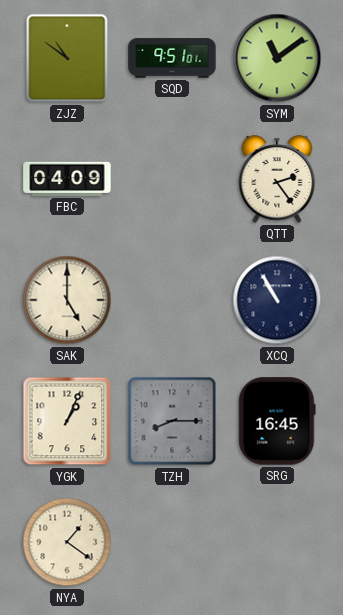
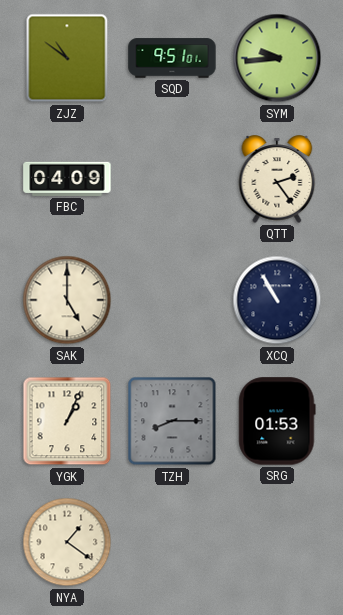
SYM: 11:09 -> 9:44 (277, 58)
SRG: 16:45 -> 01:53 (277, 421)
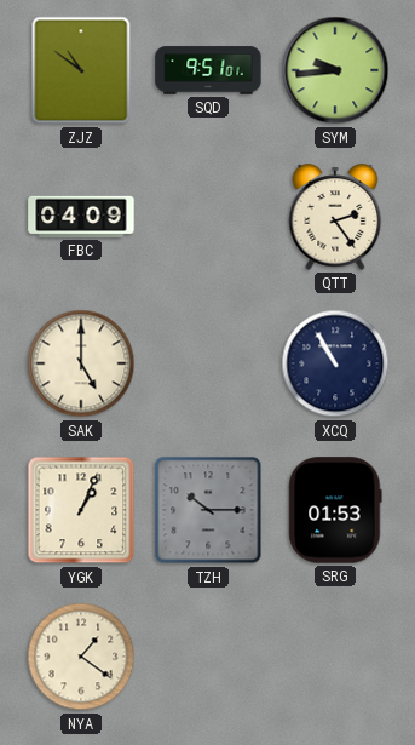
TZH: 8:15 -> 10:15 (208, 510)
